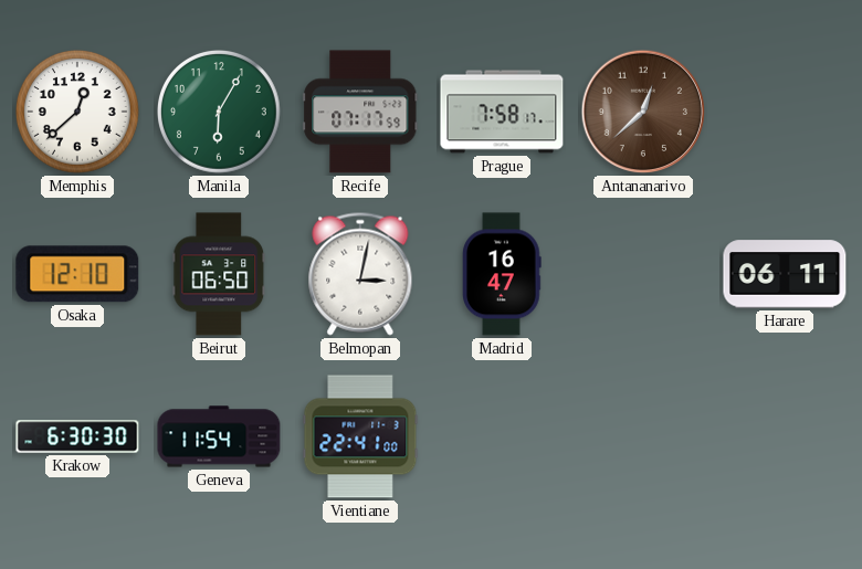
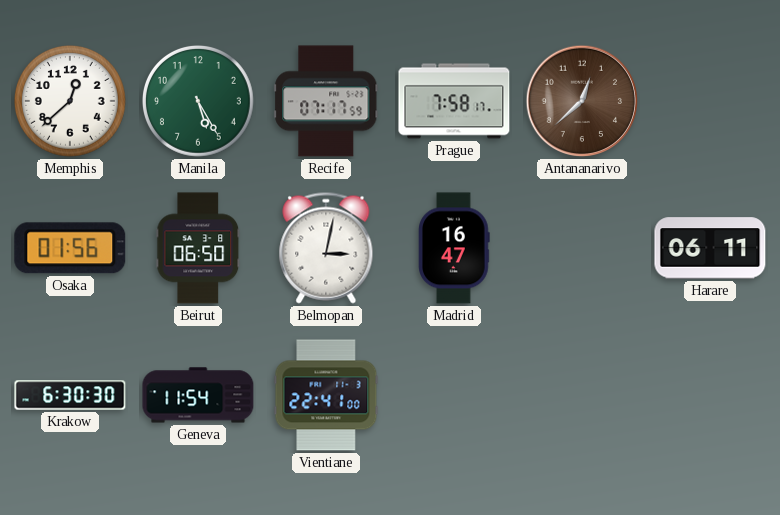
Manila: 6:05 -> 5:25 (199, 102)
Osaka: 12:10 -> 01:56 (70, 248)
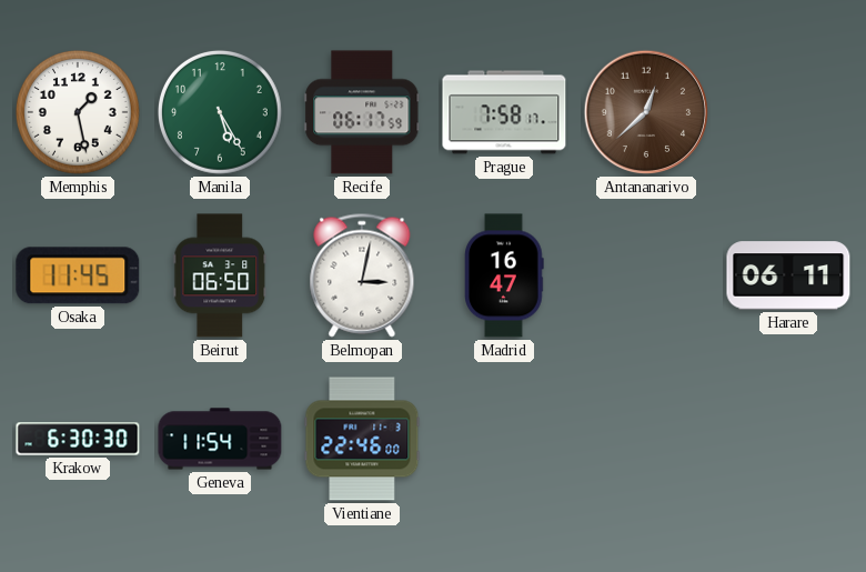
Memphis: 12:38 -> 1:28 (79, 113)
Recife: 07:17 -> 06:17 (362, 112)
Osaka: 01:56 -> 11:45 (78, 275)
Vientiane: 22:41 -> 22:46 (362, 439)
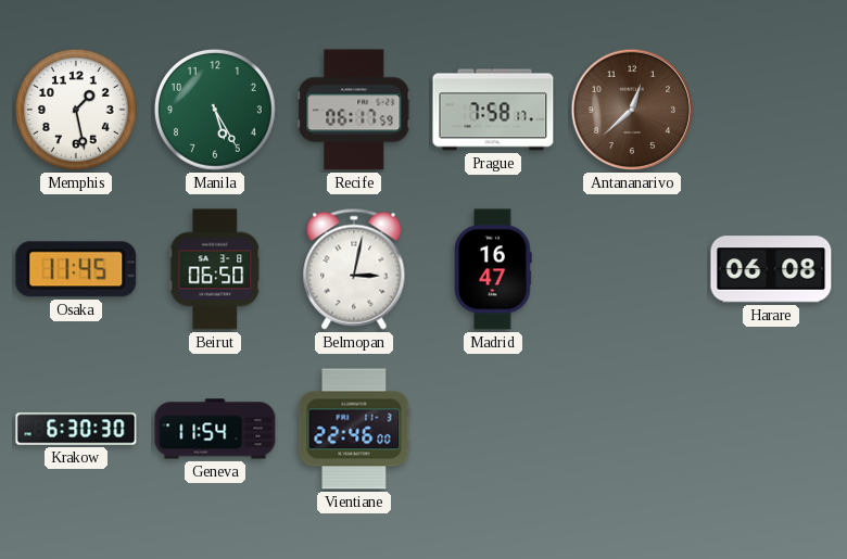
Harare: 06:11 -> 06:08 (771, 269)
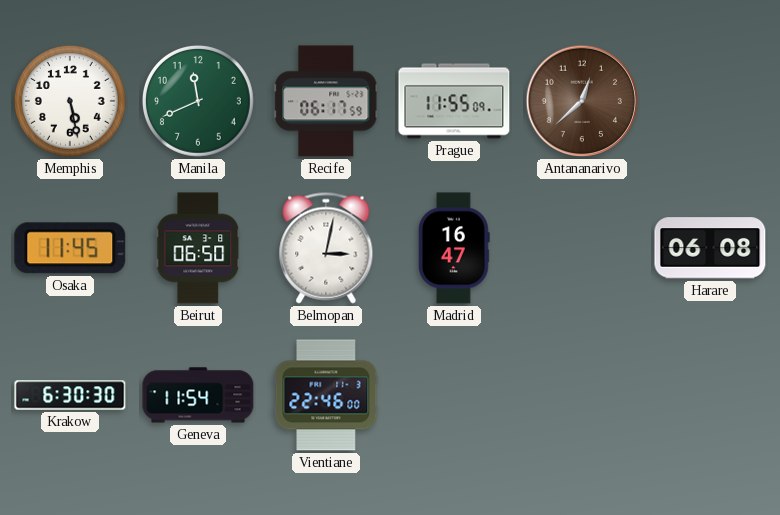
Memphis: 1:28 -> 5:28 (71, 102)
Manila: 5:25 -> 11:41 (199, 102)
Prague: 7:58 -> 11:55 (454, 101)
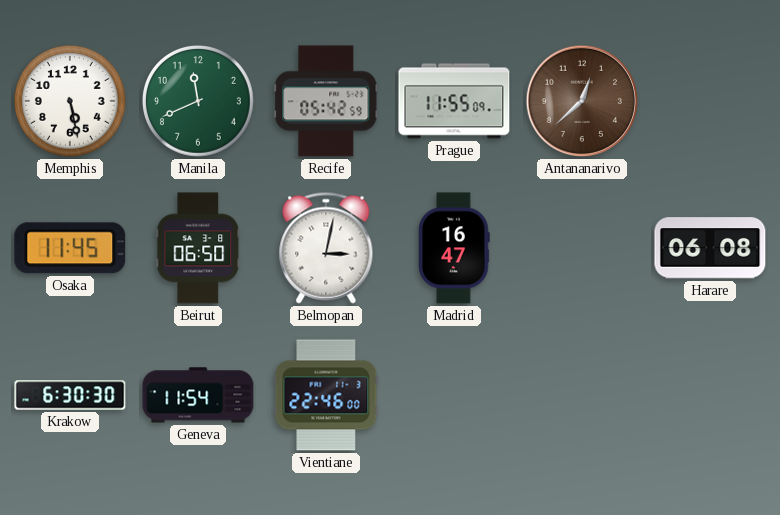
Recife: 06:17 -> 05:42 (326, 101)
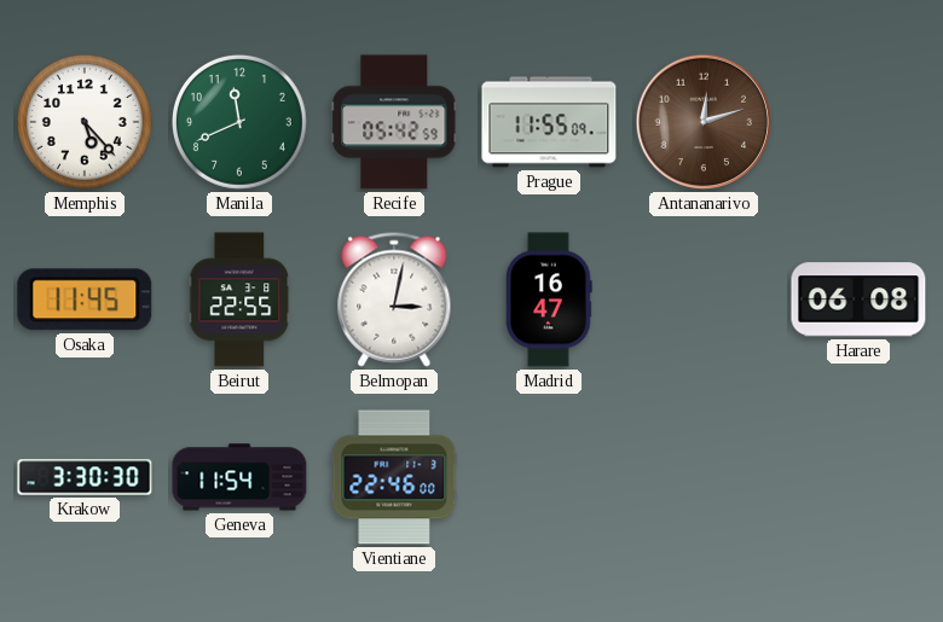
Memphis: 5:28 -> 5:23 (86, 123)
Antananarivo: 12:38 -> 12:12 (704, 122)
Beirut: 06:50 -> 22:55 (239, 300)
Krakow: 6:30 -> 3:30 (85, 477)
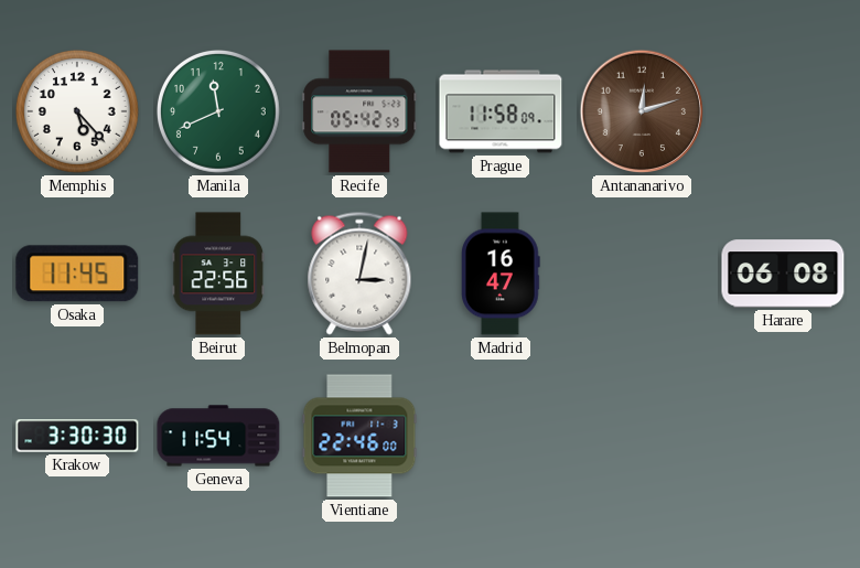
Prague: 11:55 -> 11:58 (501, 111)
Beirut: 22:55 -> 22:56 (218, 274)
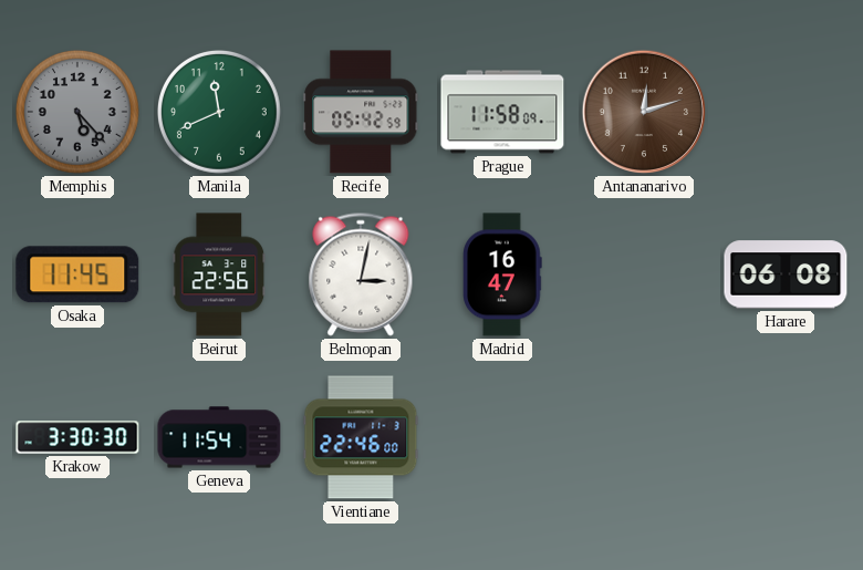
Memphis dial: white -> grey (79, 113)
